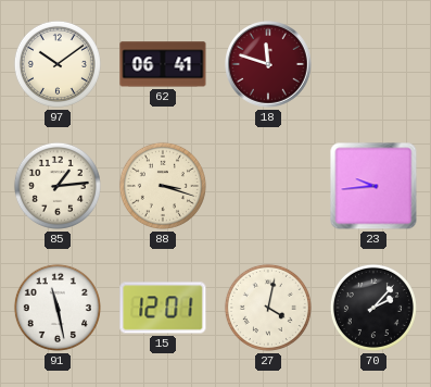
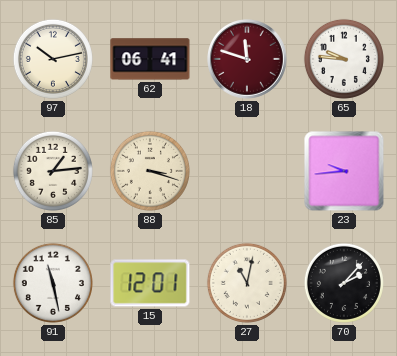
97: 10:09 -> 10:13 (53, 59)
65: none -> 9:46 (344, 59)
27: 4:02 -> 11:02 (247, 283)
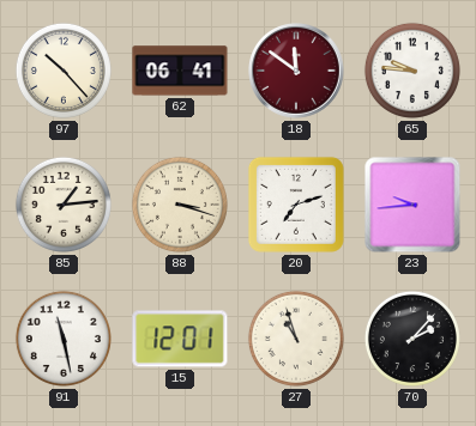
97: 10:13 -> 10:23 (64, 71)
18: 11:48 -> 11:51 (297, 72)
20: none -> 7:12 (296, 205)
27: 11:02 -> 10:57 (296, 339)
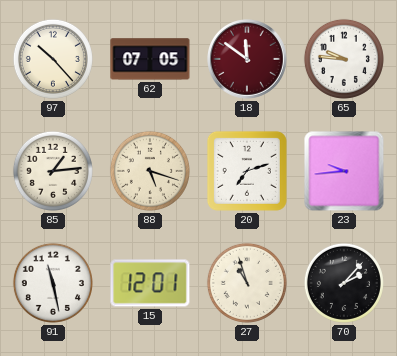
62: 06:41 -> 07:05 (150, 59)
88: 3:18 -> 5:18 (150, 171)
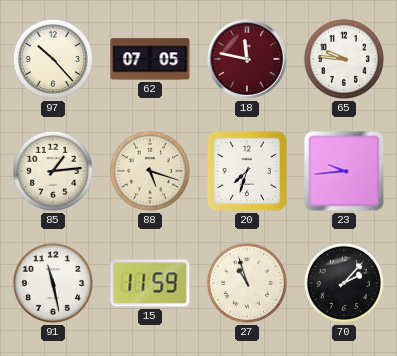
18: 11:51 -> 11:47 (248, 60)
20: 7:12 -> 7:33 (247, 171)
15: 12:01 -> 11:59 (150, 283)
